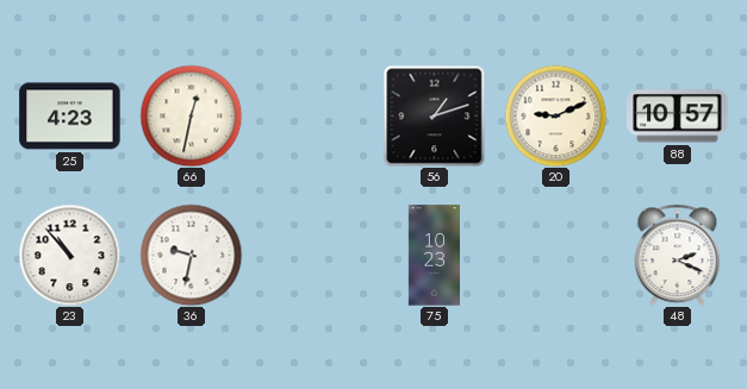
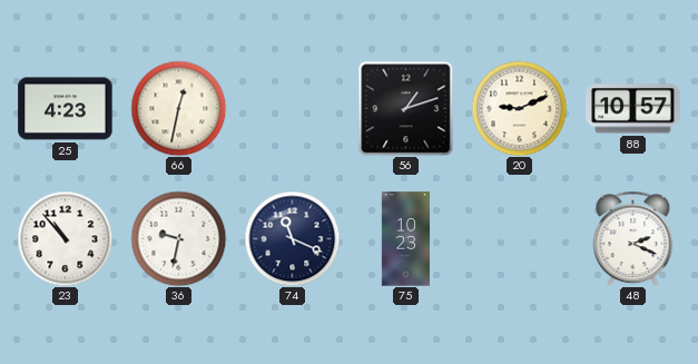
74: none -> 11:19 (292, 238)
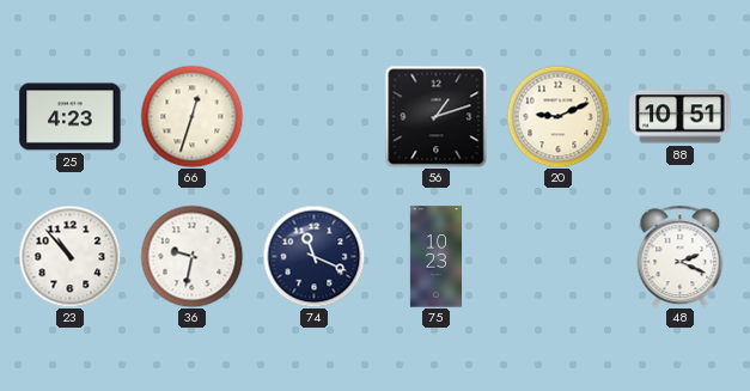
66: 12:32 -> 12:33 (191, 116)
88: 10:57 -> 10:51 (681, 117)
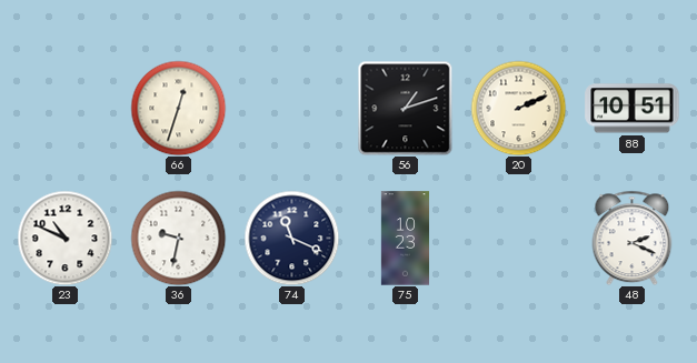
25: 4:23 -> none (71, 117)
20: 9:11 -> 2:11 (518, 108)
23: 10:53 -> 10:49 (64, 238)
